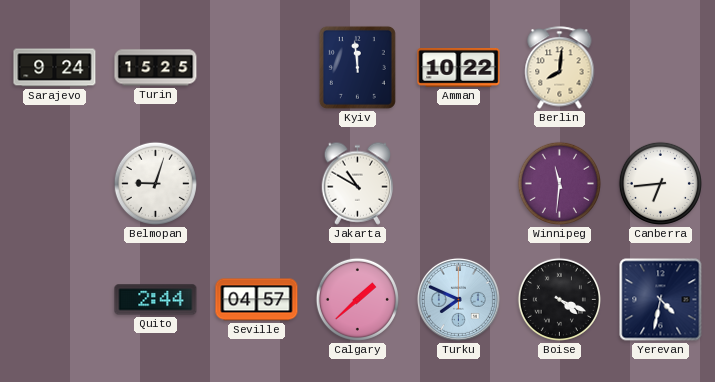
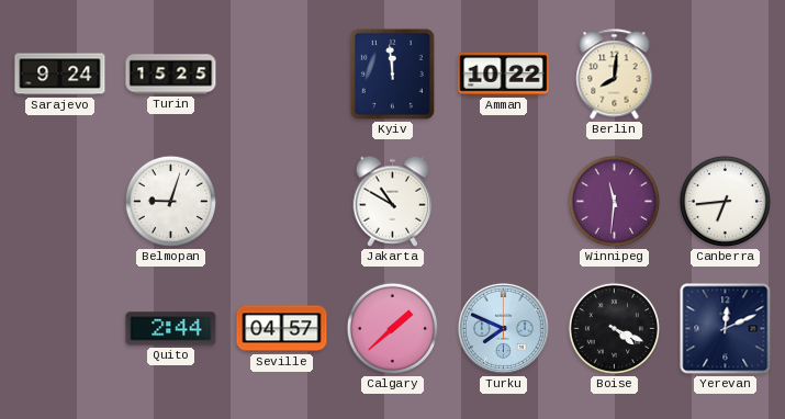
Yerevan: 4:32 -> 12:11 (726, 329)
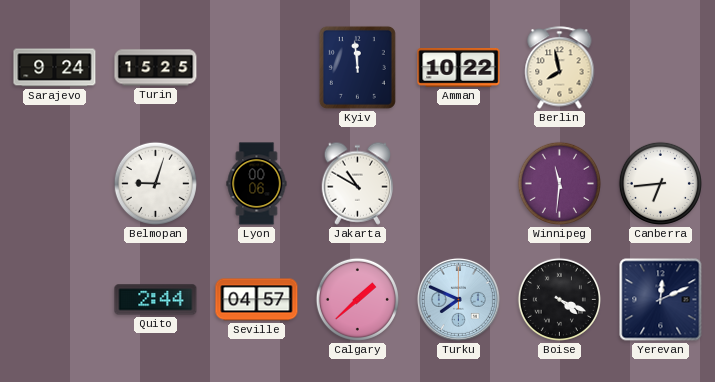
Berlin: 8:01 -> 7:58 (560, 68)
Lyon: none -> 00:06 (257, 184)
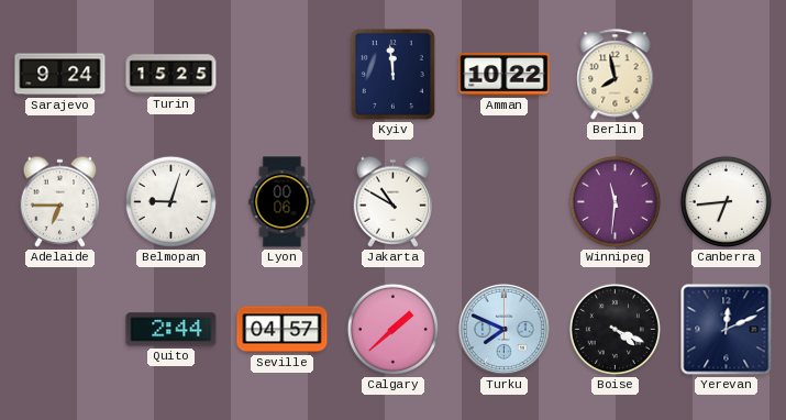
Adelaide: none -> 6:45 (60, 201)
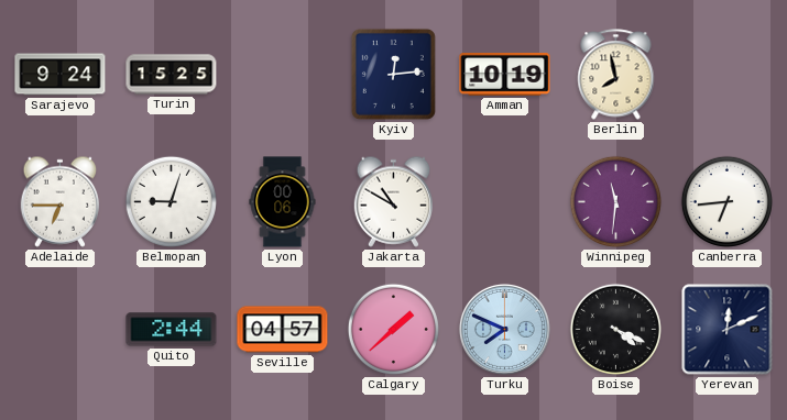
Kyiv: 11:59 -> 12:14 (393, 74)
Amman: 10:22 -> 10:19 (505, 75)
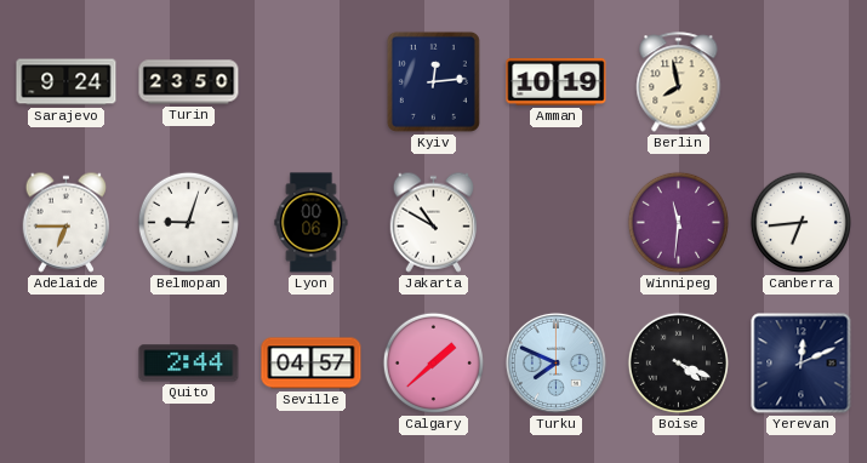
Turin: 15:25 -> 23:50 (189, 82)
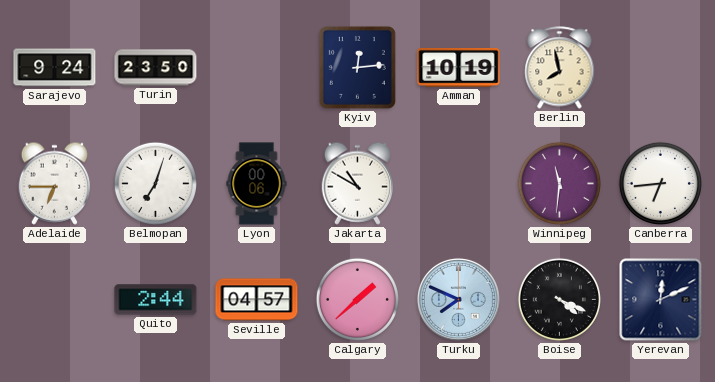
Belmopan: 9:03 -> 7:03 (155, 183)
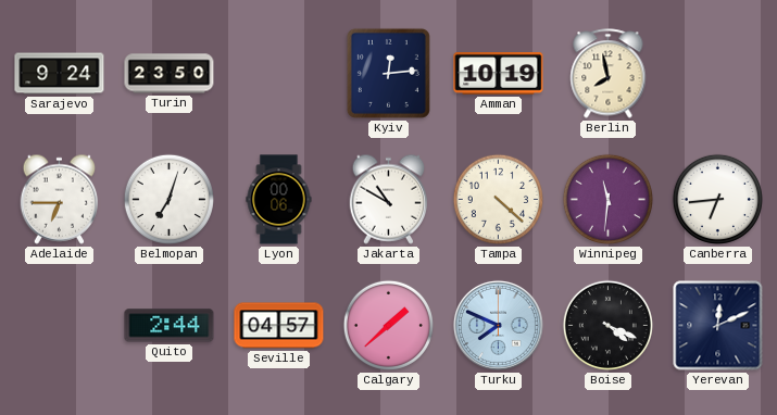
Tampa: none -> 4:22 (498, 199)
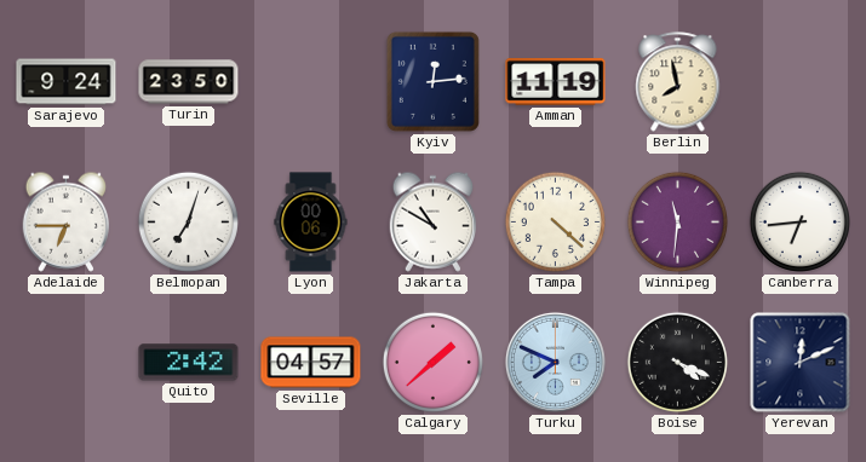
Amman: 10:19 -> 11:19 (556, 82)
Quito: 2:44 -> 2:42 (189, 363)
